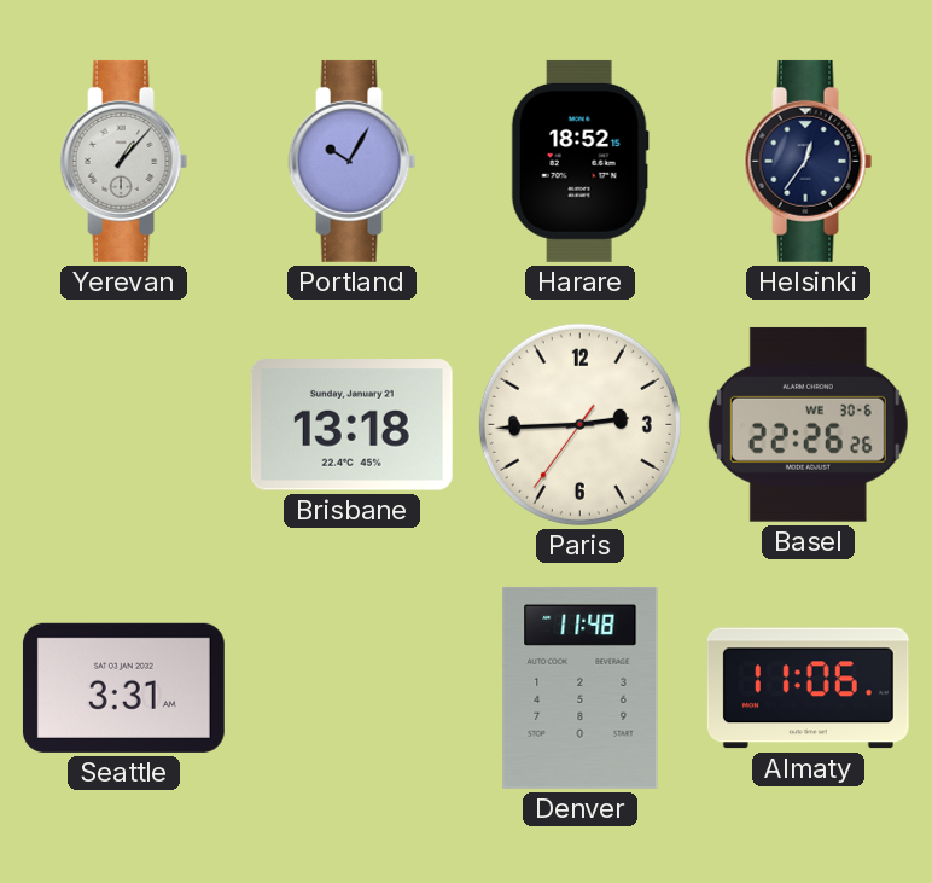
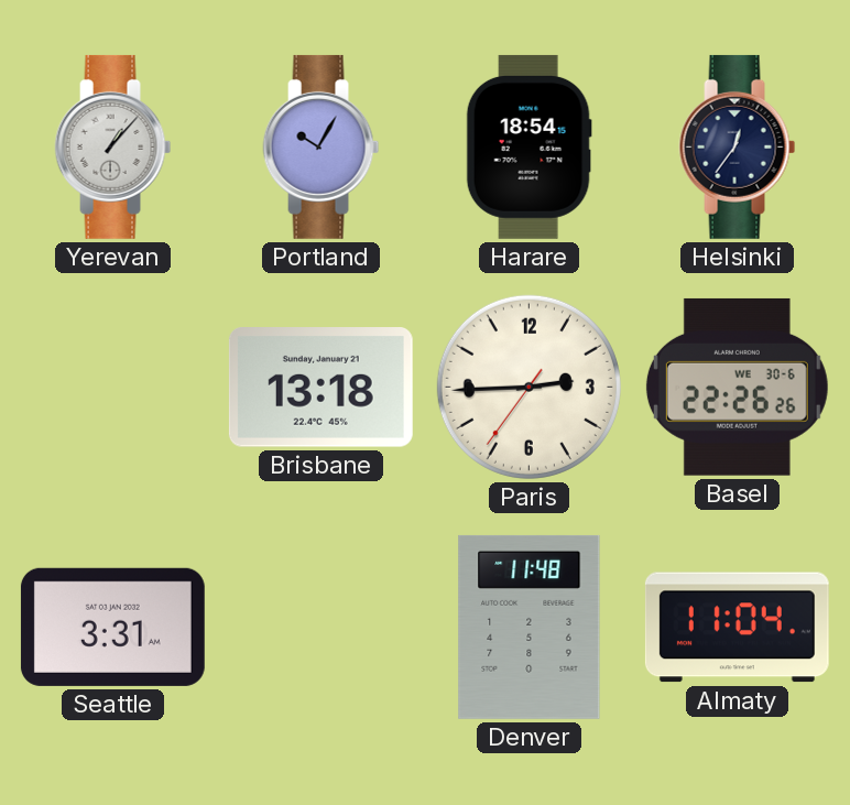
Harare: 18:52 -> 18:54 (528, 146)
Almaty: 11:06 -> 11:04 (737, 628)
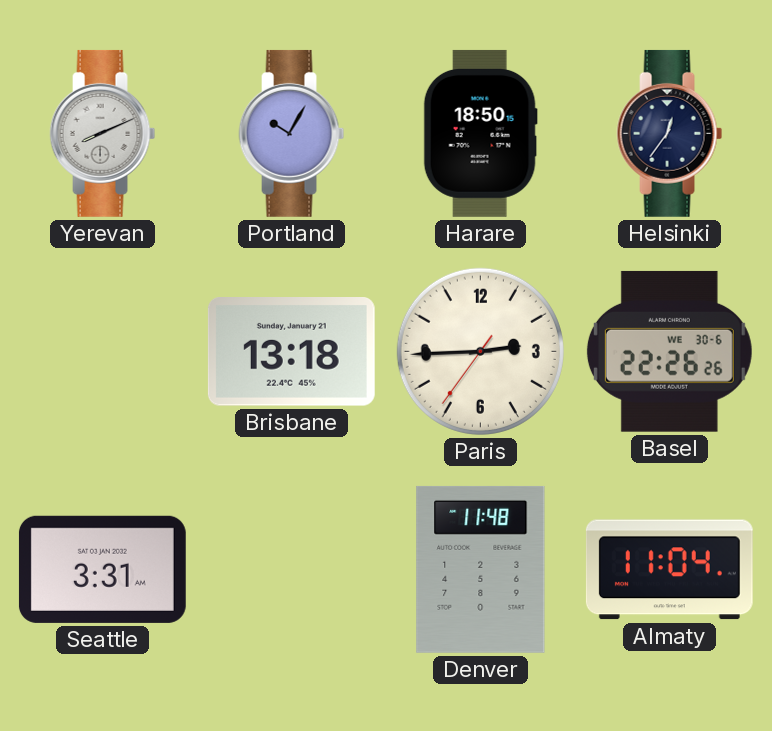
Yerevan: 1:07 -> 8:11 (103, 133)
Harare: 18:54 -> 18:50 (480, 133)
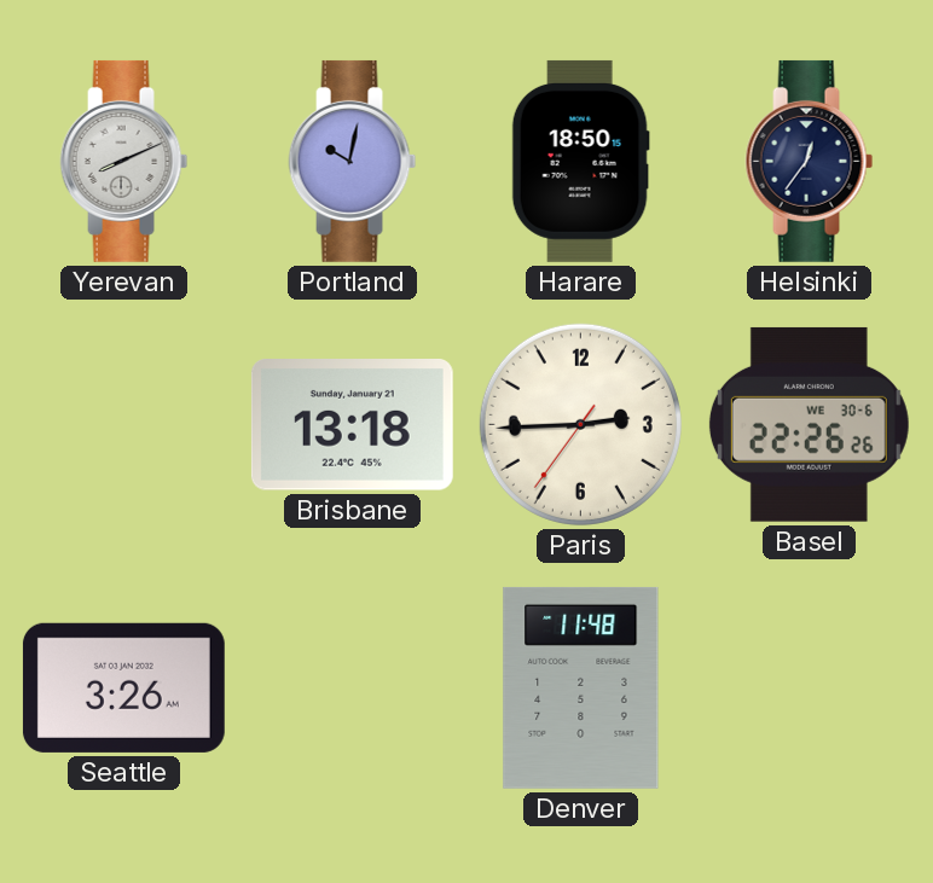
Portland: 10:05 -> 10:02 (353, 161)
Seattle: 3:31 -> 3:26 (123, 687)
Almaty: 11:04 -> none (669, 570)
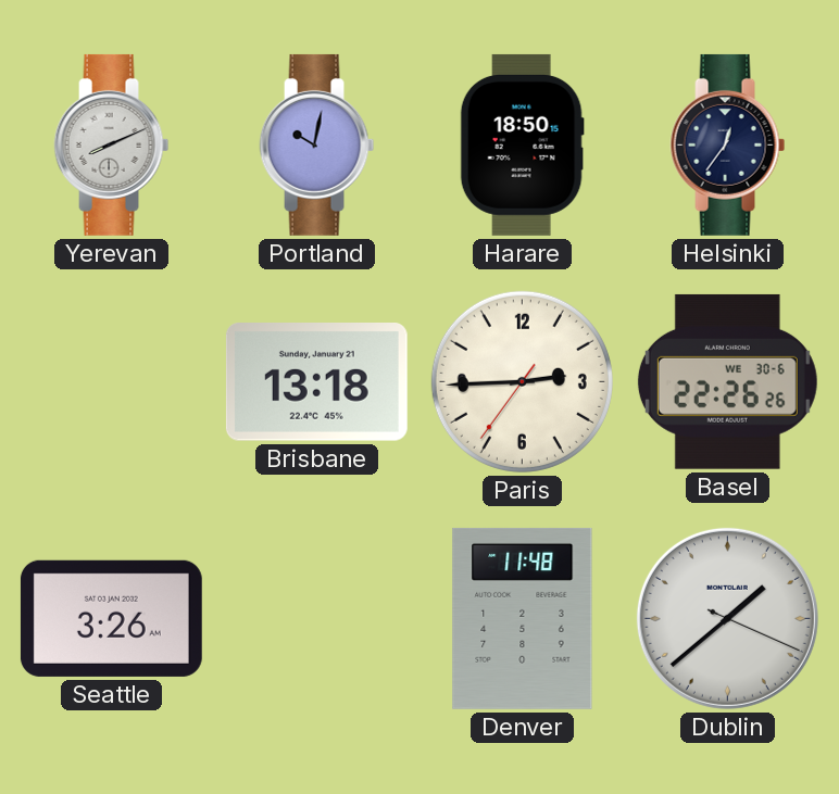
Dublin: none -> 1:38 (727, 618)
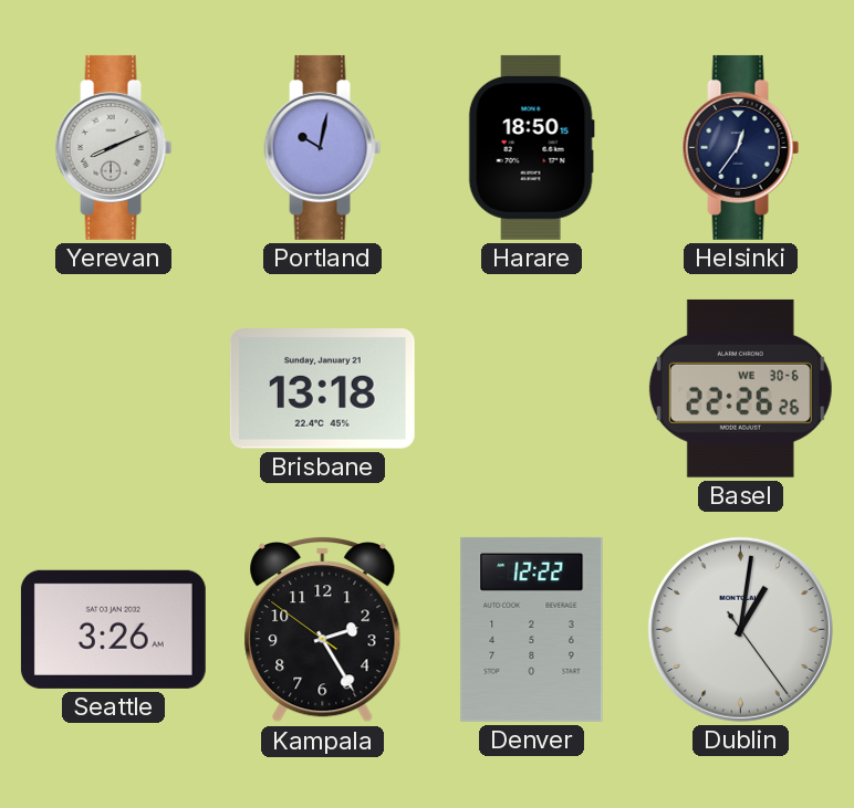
Paris: 2:44 -> none (522, 381)
Kampala: none -> 2:24 (323, 629)
Denver: 11:48 -> 12:22 (532, 629)
Dublin: 1:38 -> 1:01 (740, 629)
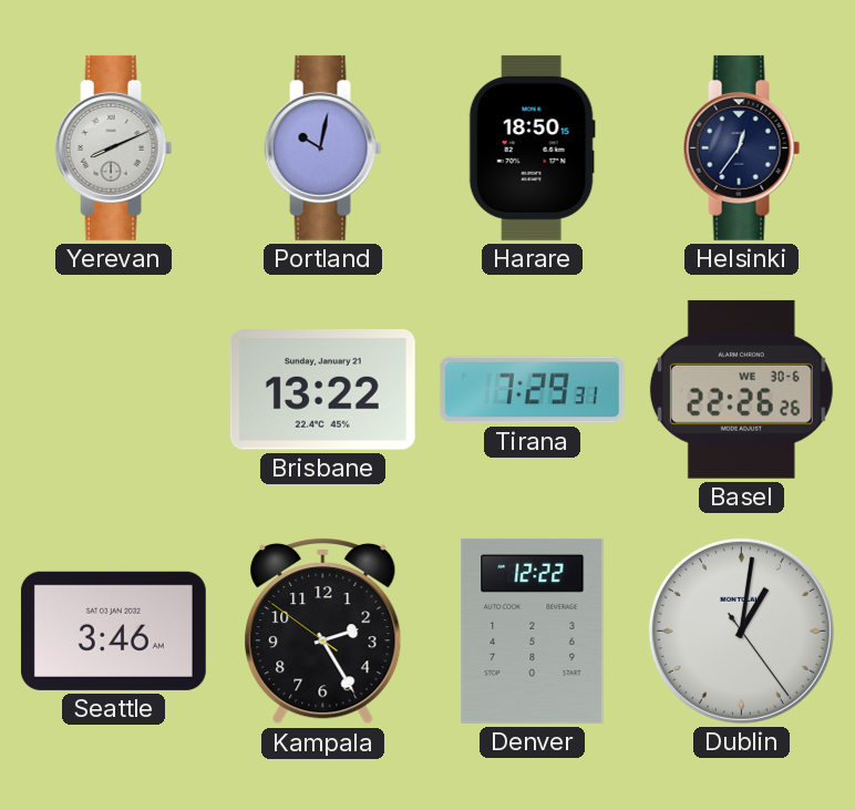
Brisbane: 13:18 -> 13:22 (322, 390)
Tirana: none -> 7:29 (532, 390)
Seattle: 3:26 -> 3:46 (113, 630)
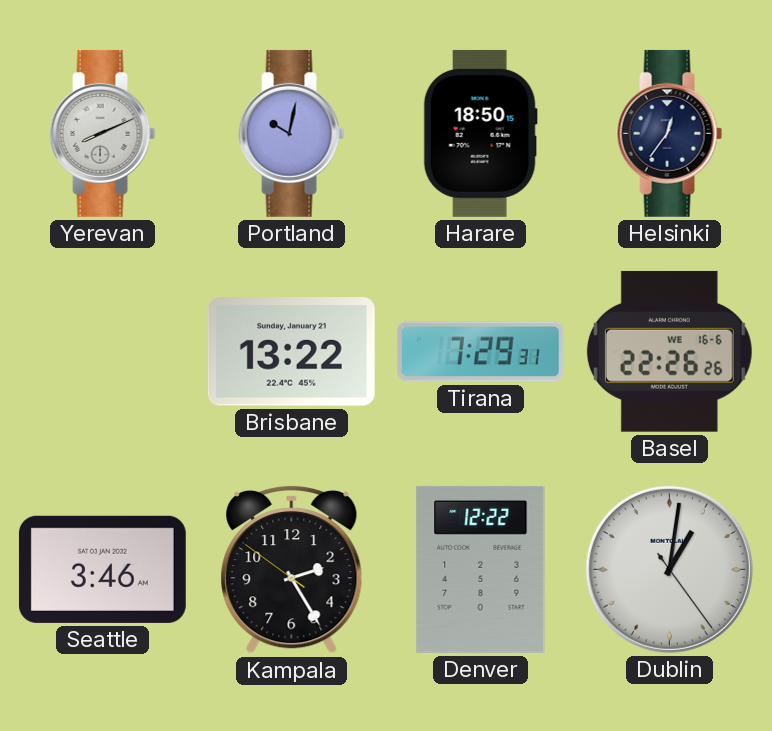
Basel date: WE 30-6 -> WE 16-6 (669, 351)
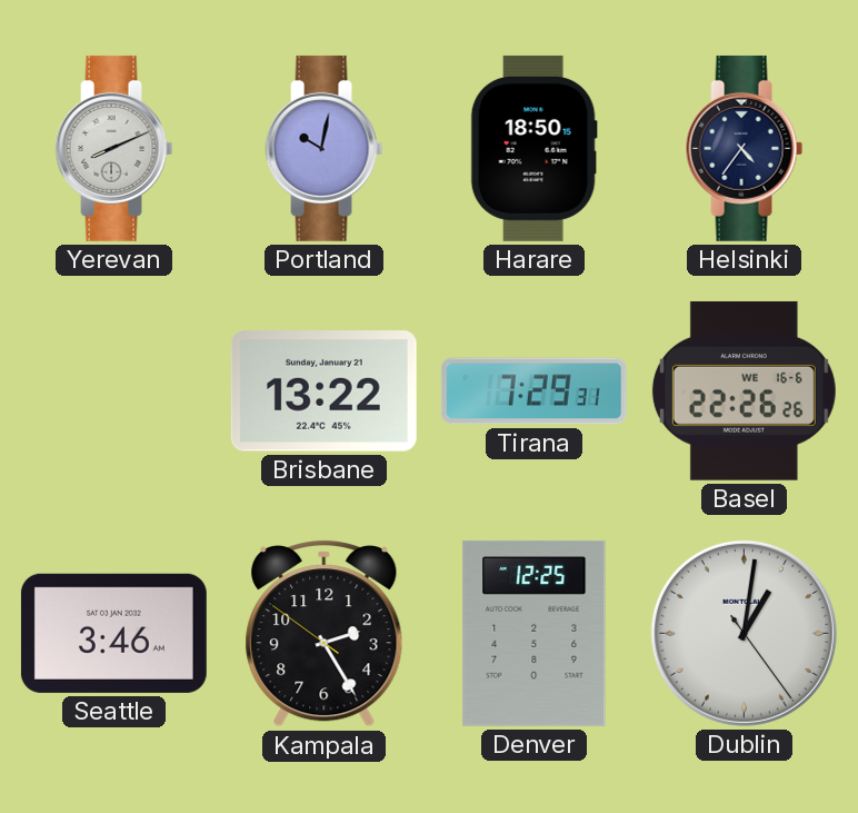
Helsinki: 12:36 -> 4:36 (745, 148)
Denver: 12:22 -> 12:25 (535, 633)
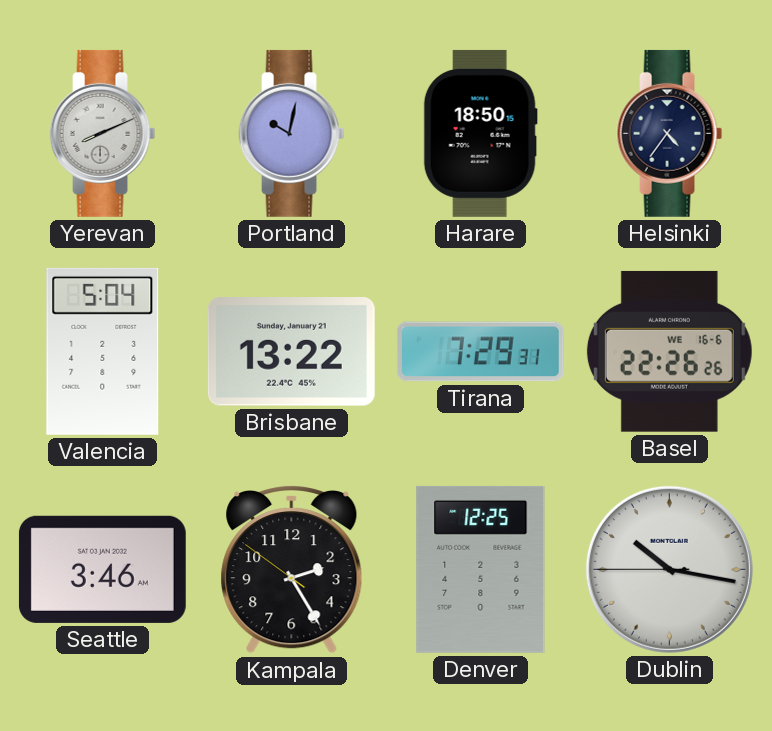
Valencia: none -> 5:04 (103, 351)
Dublin: 1:01 -> 10:16 (669, 569)
